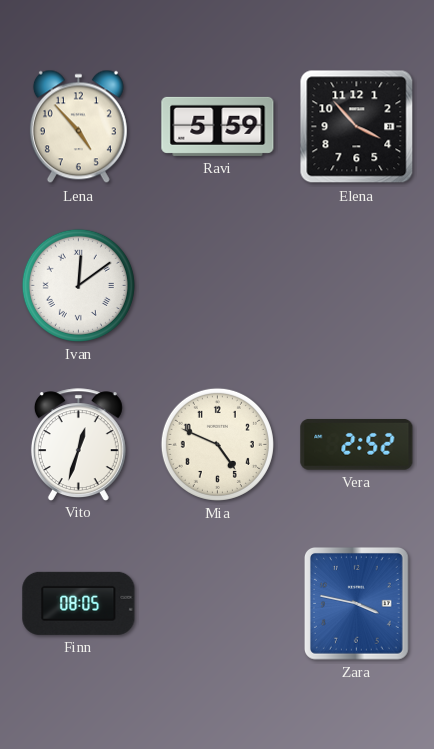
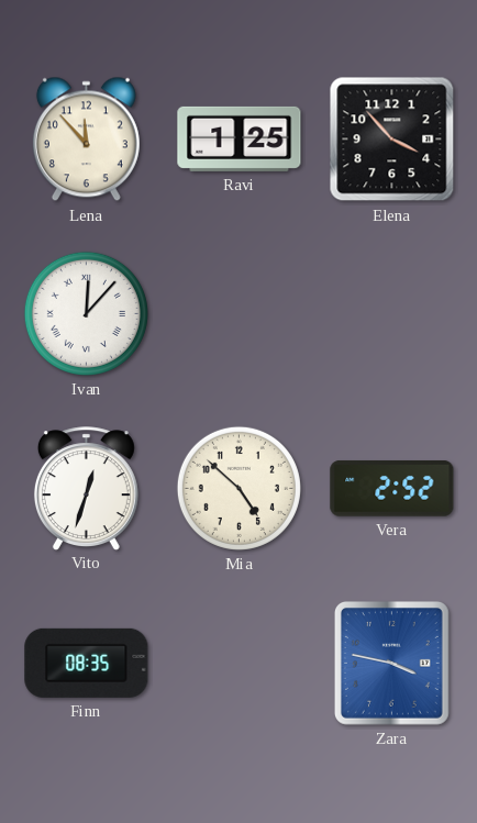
Lena: 4:53 -> 11:53 (86, 140)
Ravi: 5:59 -> 1:25 (240, 138)
Ivan: 12:09 -> 12:07 (86, 313)
Mia: 4:49 -> 4:52 (239, 488)
Finn: 08:05 -> 08:35 (87, 663)
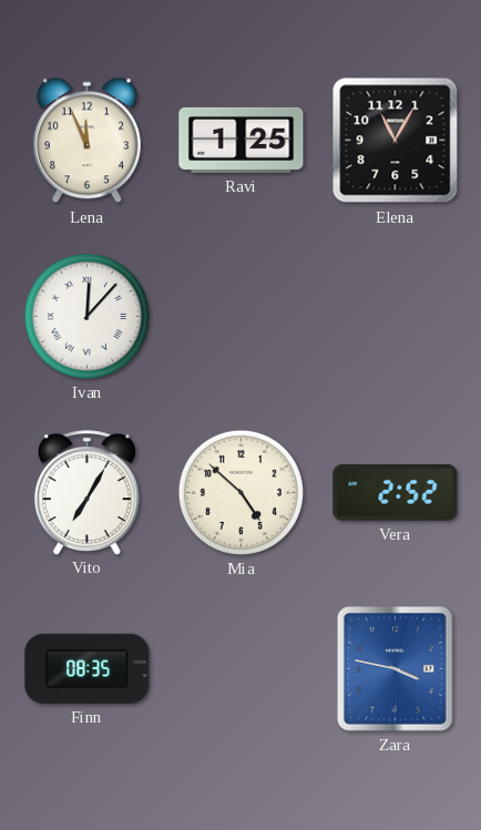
Lena: 11:53 -> 11:56 (86, 141)
Elena: 3:53 -> 11:05 (396, 141)
Vito: 12:33 -> 7:05 (86, 492)
